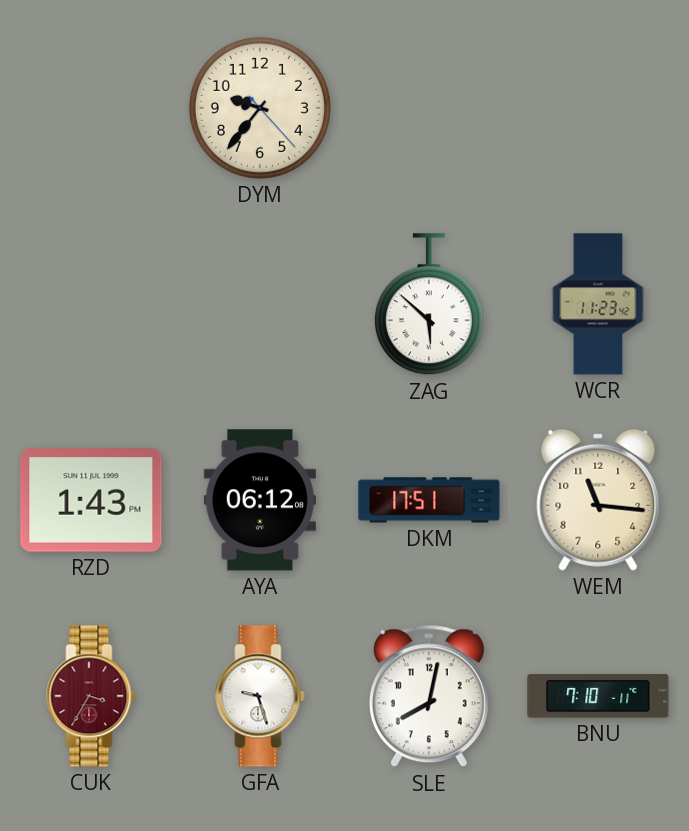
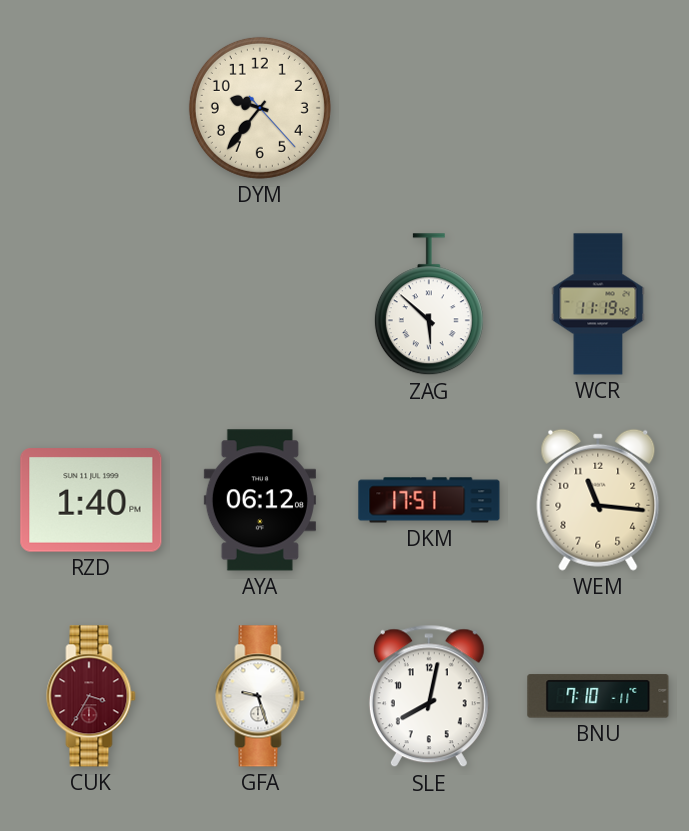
WCR: 11:23 -> 11:19 (598, 304)
RZD: 1:43 -> 1:40 (91, 500)
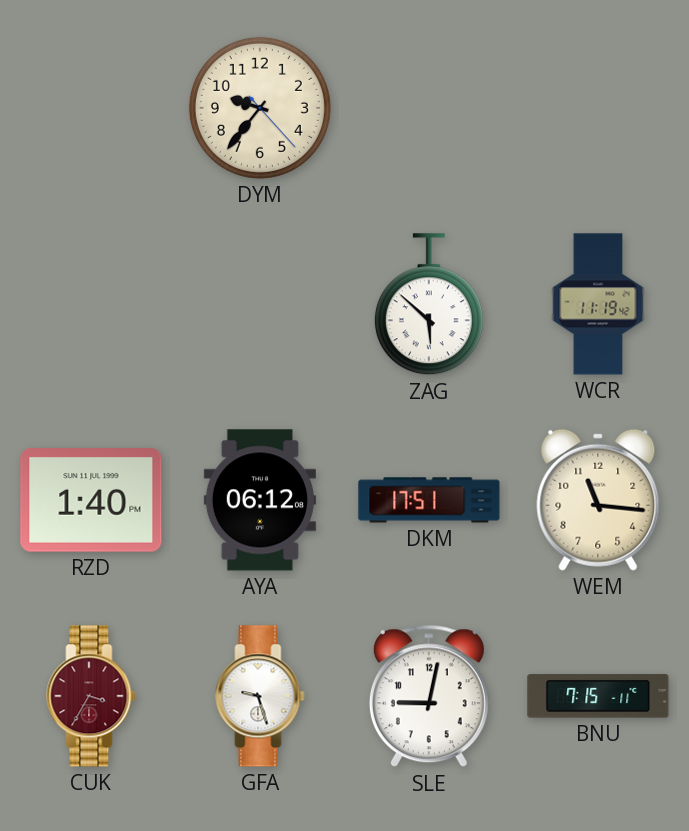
SLE: 8:02 -> 9:02 (429, 696)
BNU: 7:10 -> 7:15 (598, 696)
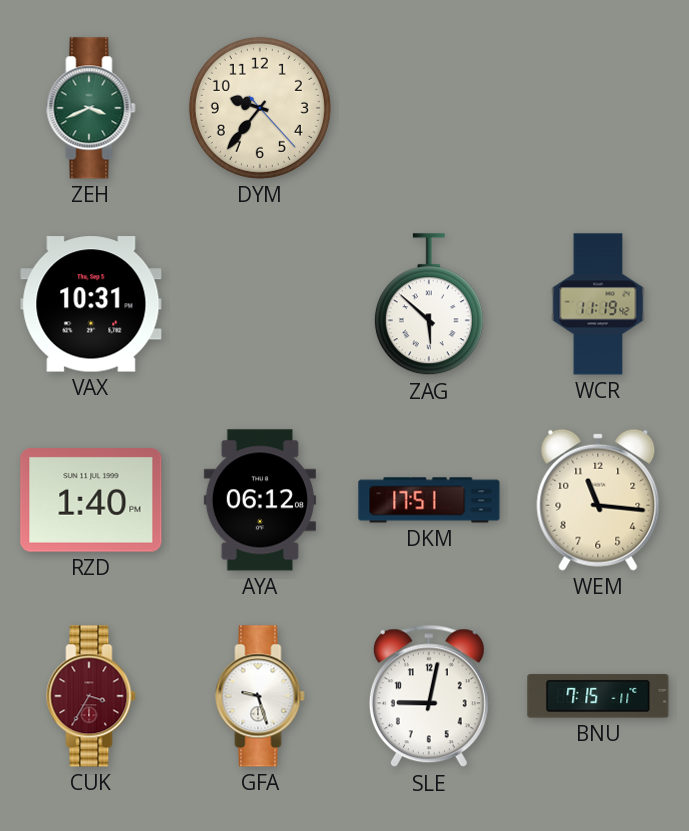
ZEH: none -> 3:41 (91, 108)
VAX: none -> 10:31 (91, 304)
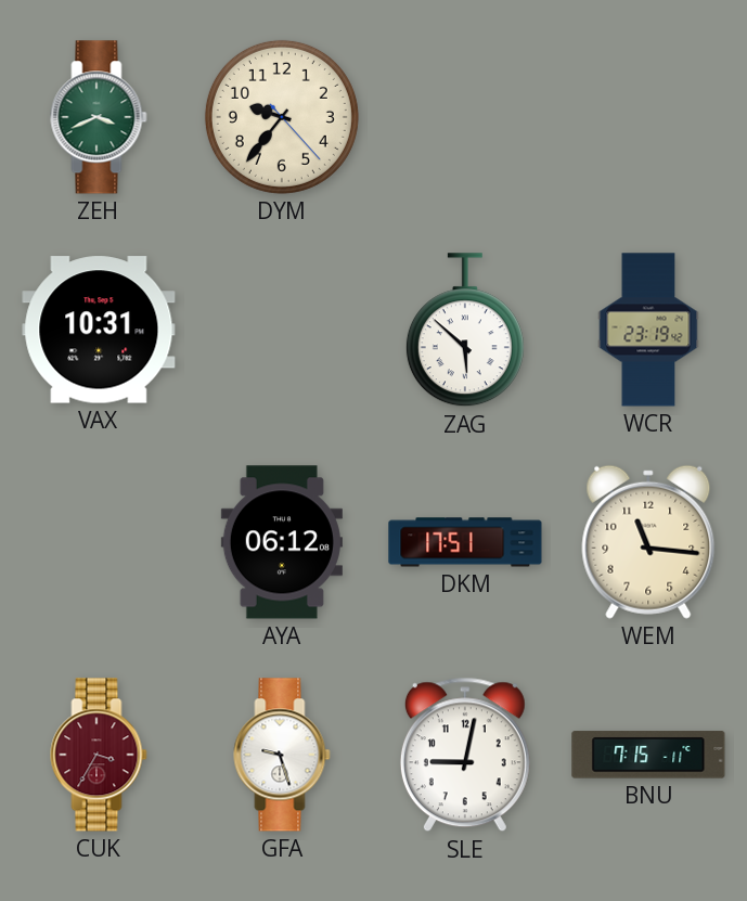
WCR: 11:19 -> 23:19 (648, 330)
RZD: 1:40 -> none (91, 500)
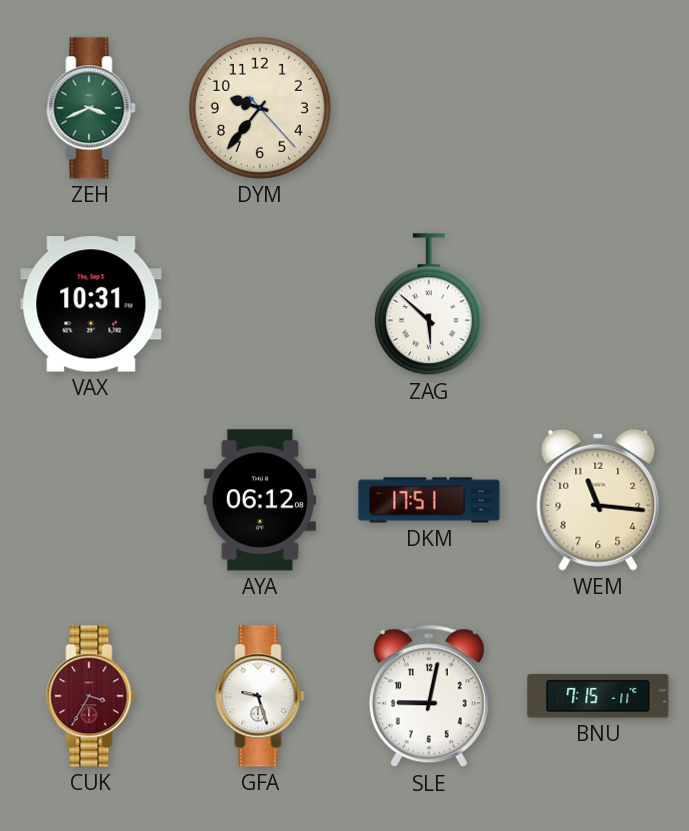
WCR: 23:19 -> none (648, 330)
